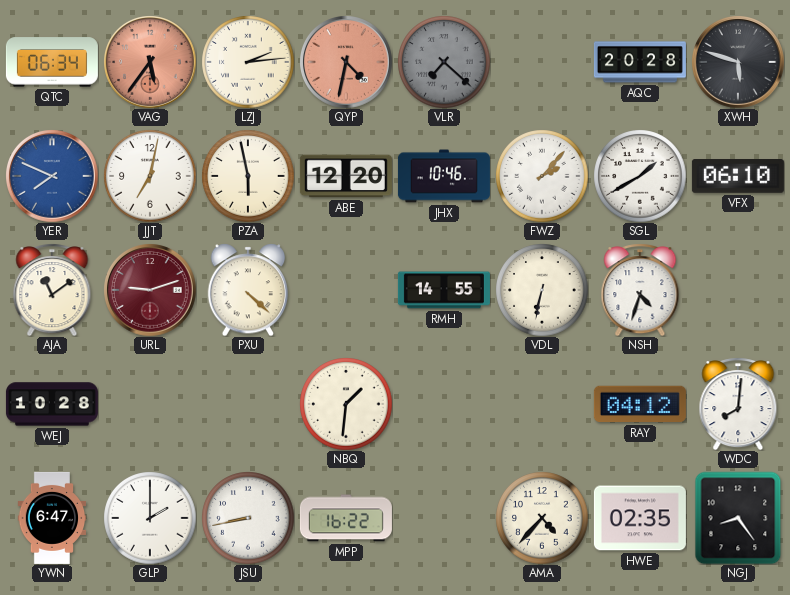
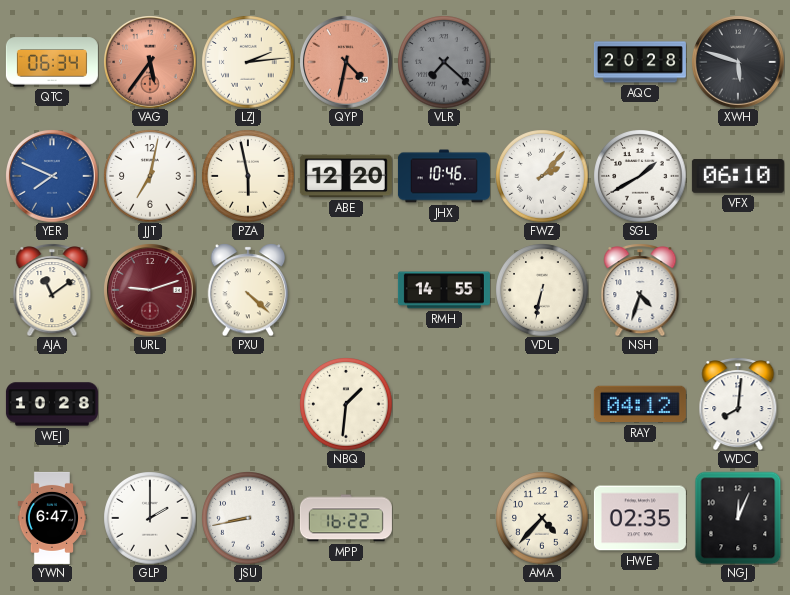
NGJ: 8:24 -> 12:04 (738, 518)
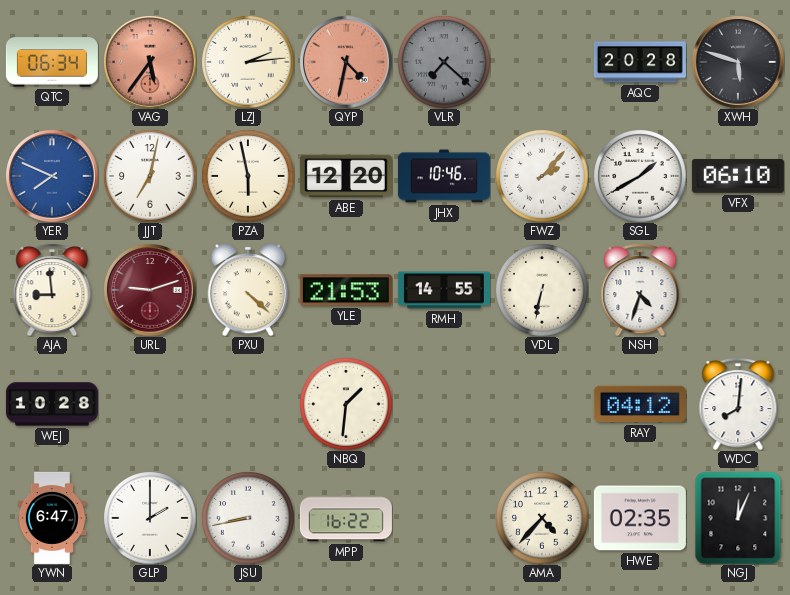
AJA: 11:09 -> 8:59 (52, 290)
YLE: none -> 21:53 (346, 290)
